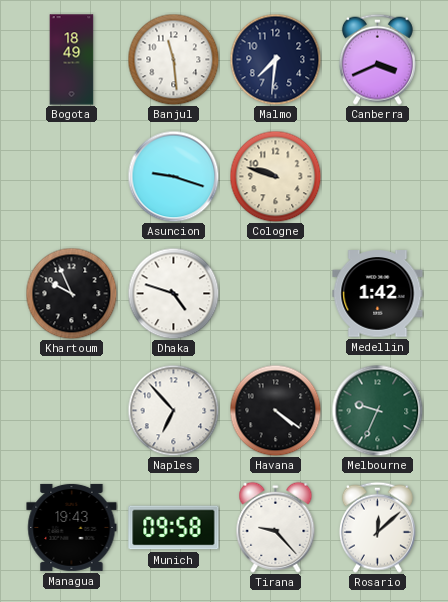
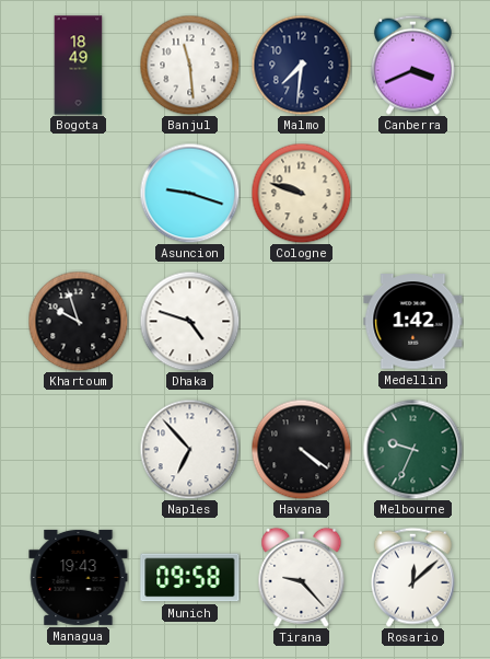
Khartoum: 9:56 -> 9:57 (78, 321)
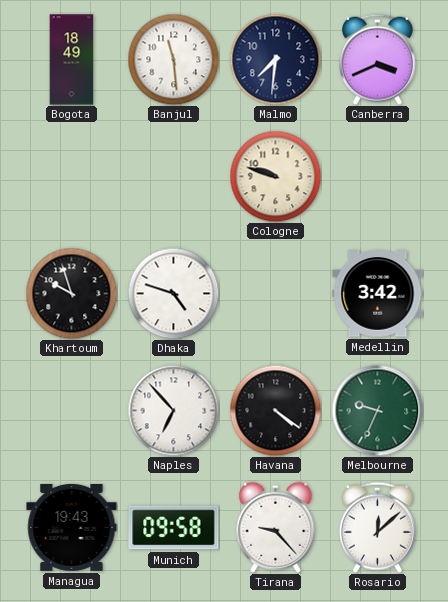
Asuncion: 9:18 -> none (189, 193)
Medellin: 1:42 -> 3:42 (378, 294)
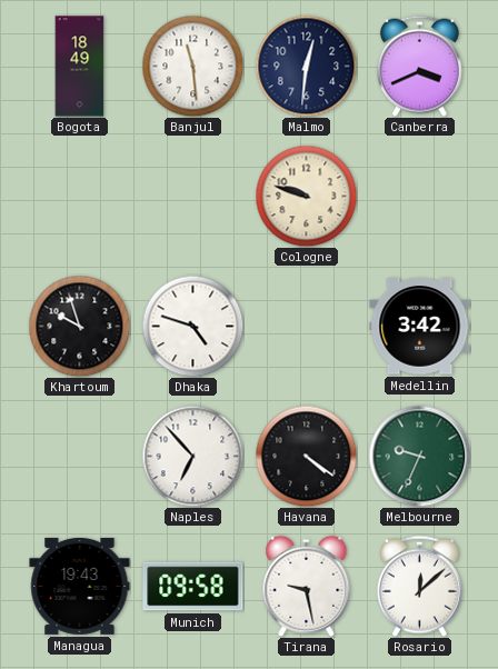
Malmo: 7:31 -> 12:31 (306, 66)
Tirana: 9:23 -> 9:28 (307, 586)
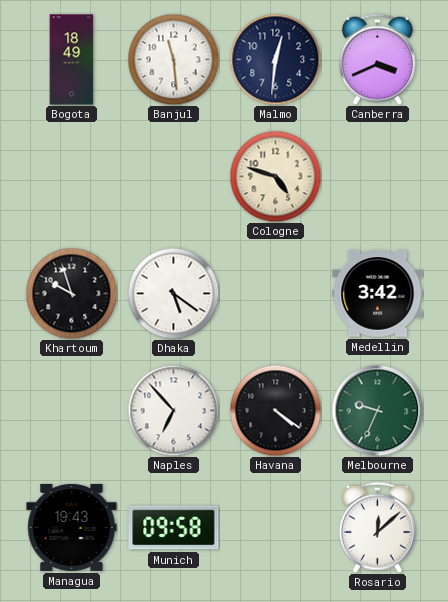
Cologne: 9:48 -> 4:48 (275, 176)
Dhaka: 4:48 -> 5:21 (173, 293)
Tirana: 9:28 -> none (307, 586)
